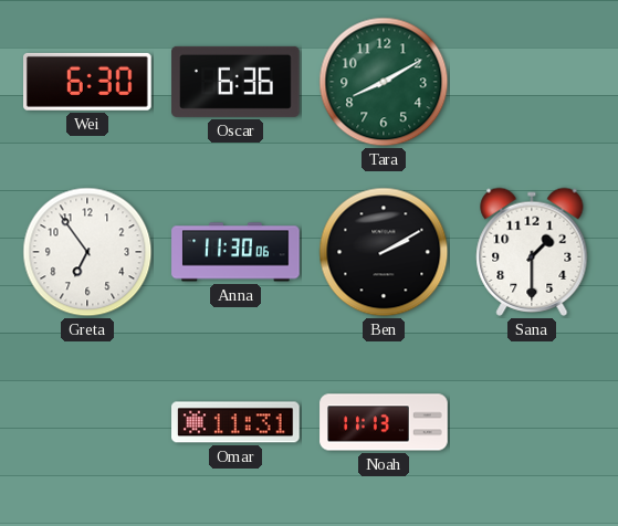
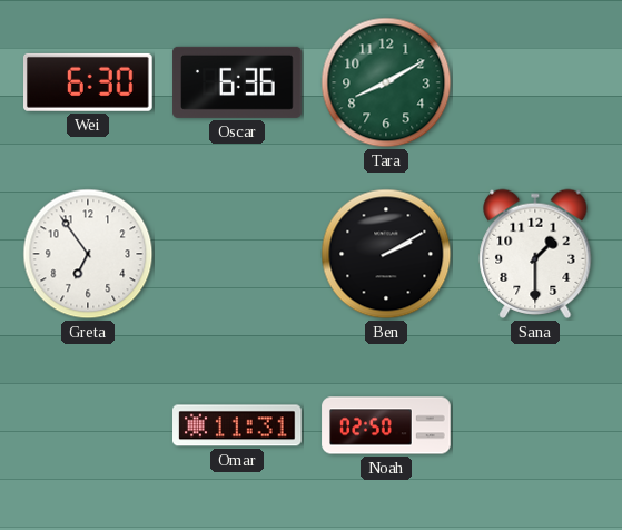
Anna: 11:30 -> none (235, 252)
Noah: 11:13 -> 02:50 (386, 425)
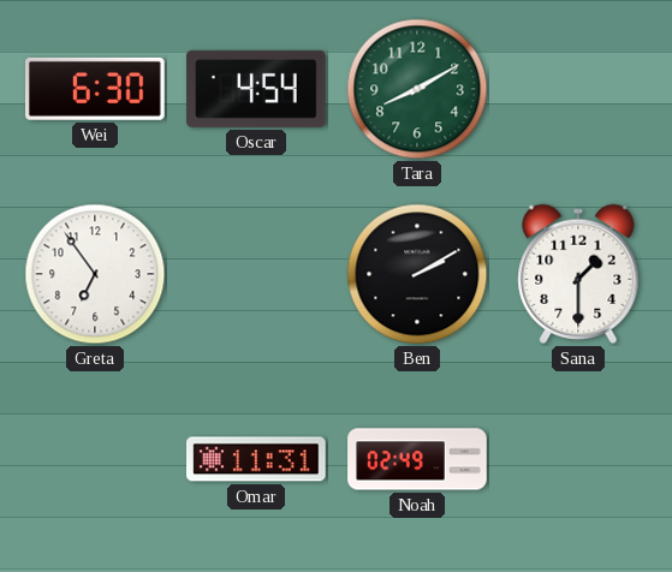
Oscar: 6:36 -> 4:54 (256, 89)
Noah: 02:50 -> 02:49 (417, 459)
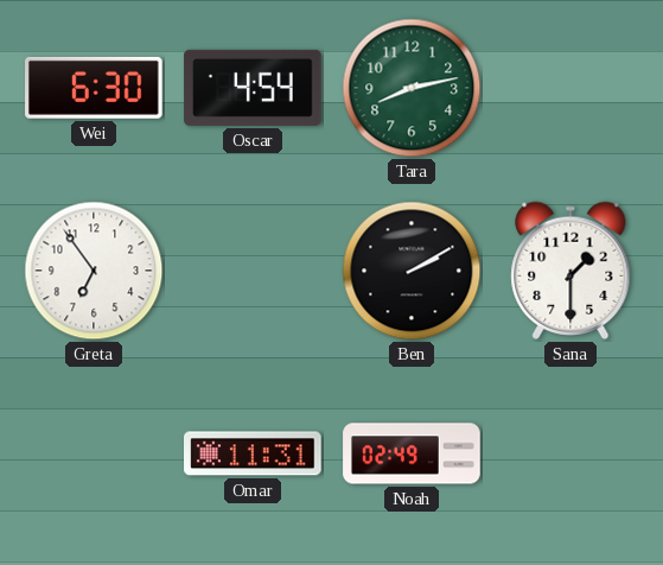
Tara: 8:10 -> 8:13 (412, 88)
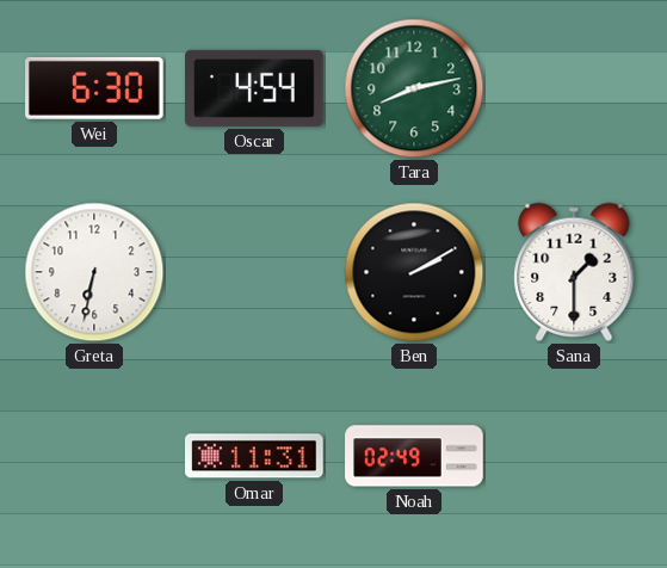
Greta: 6:54 -> 6:32 (94, 272)
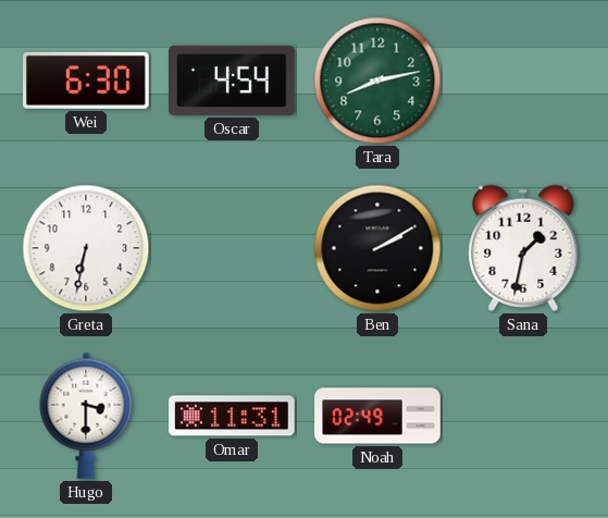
Sana: 1:30 -> 1:32 (523, 248)
Hugo: none -> 3:30 (86, 416)
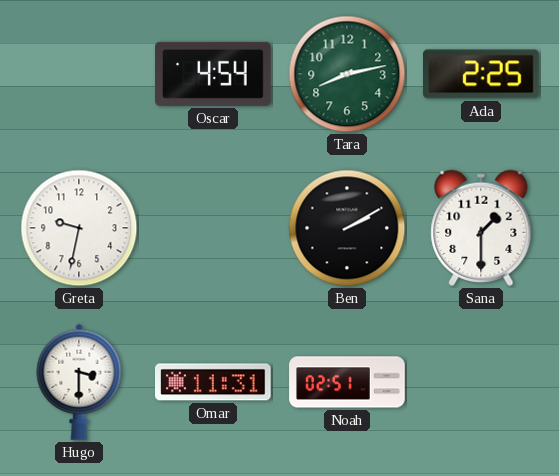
Wei: 6:30 -> none (87, 81)
Ada: none -> 2:25 (482, 74)
Greta: 6:32 -> 9:32 (79, 228)
Sana: 1:32 -> 1:30 (481, 228)
Noah: 02:49 -> 02:51 (347, 382)
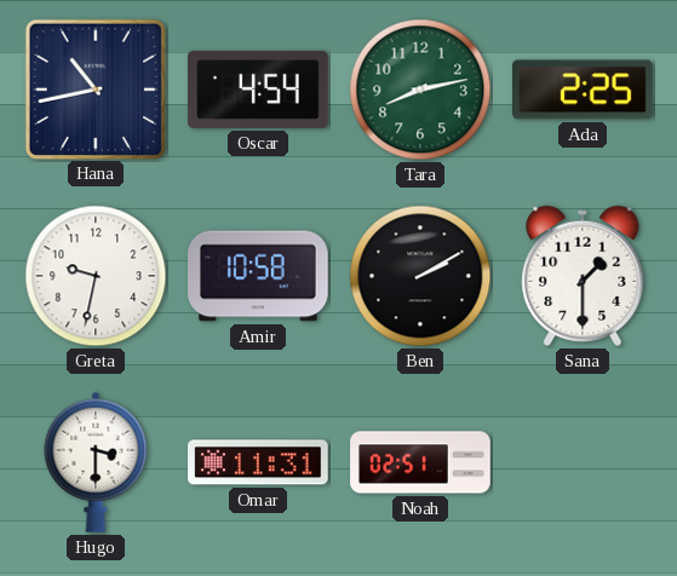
Hana: none -> 10:43 (94, 88)
Amir: none -> 10:58 (258, 276)
